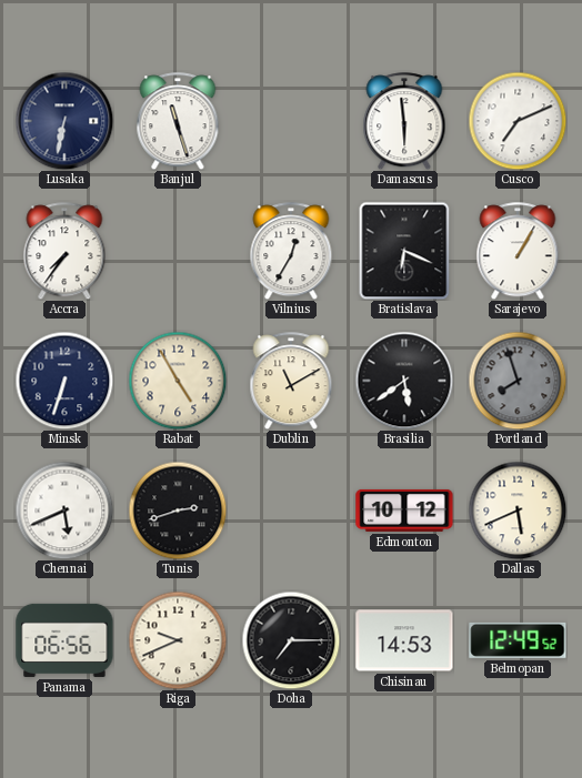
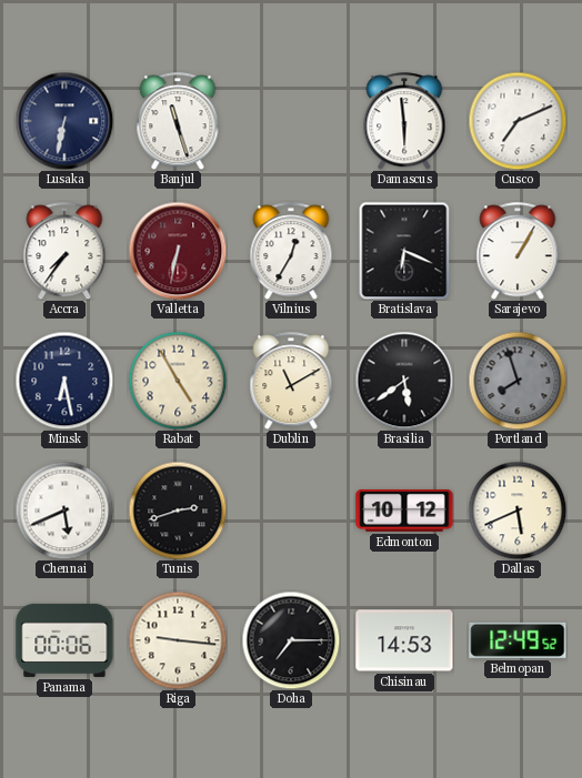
Valletta: none -> 6:32 (178, 251)
Minsk: 6:33 -> 6:28 (64, 381)
Panama: 06:56 -> 00:06 (64, 640)
Riga: 9:41 -> 9:16 (178, 640)
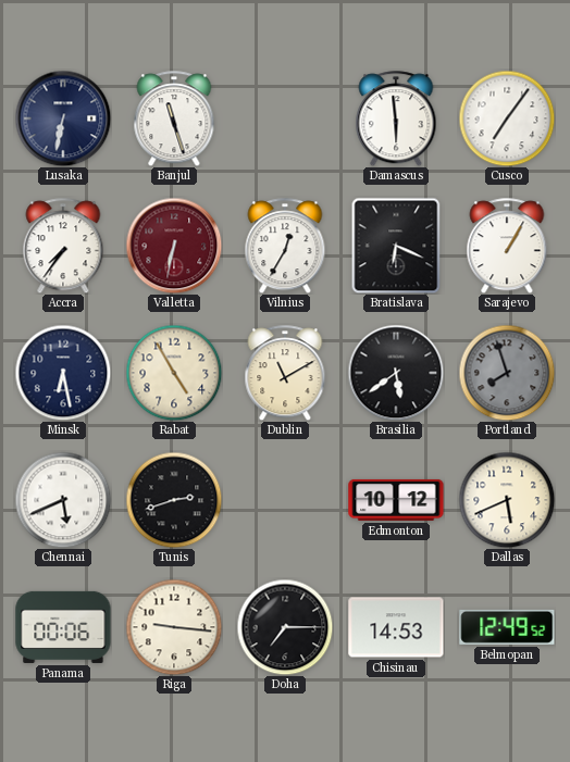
Cusco: 7:11 -> 7:06 (507, 118)
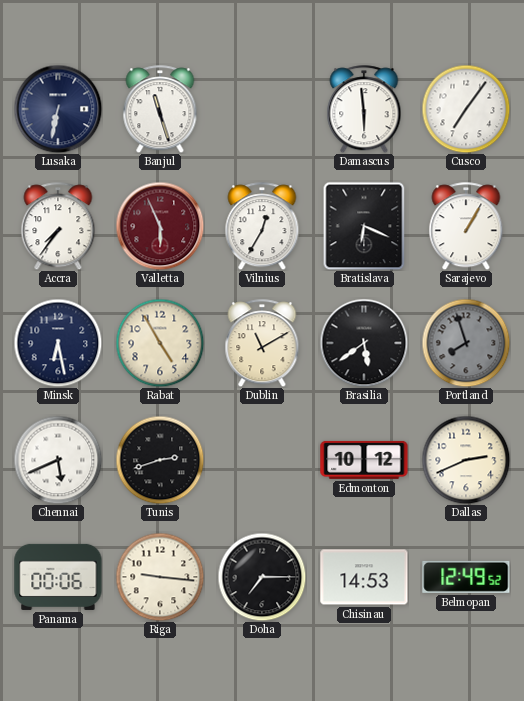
Valletta: 6:32 -> 5:56 (160, 226)
Dallas: 5:41 -> 2:41 (466, 460)
